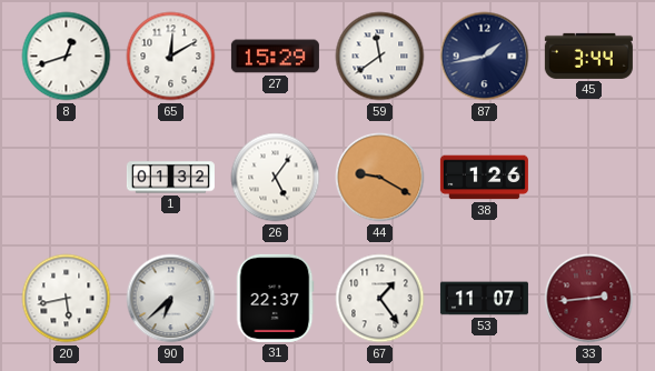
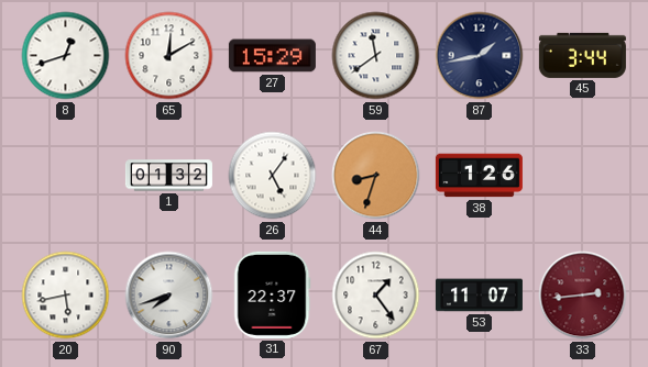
44: 9:20 -> 8:33 (376, 176)
90: 6:38 -> 7:42 (169, 296)
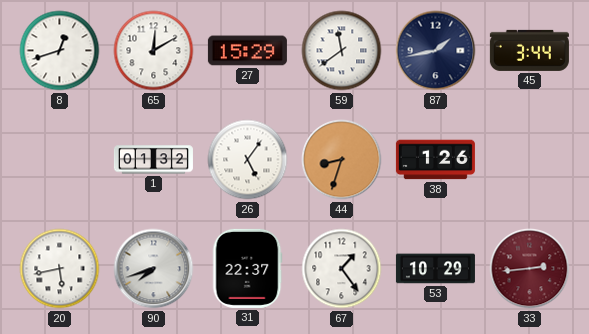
53: 11:07 -> 10:29 (435, 269)
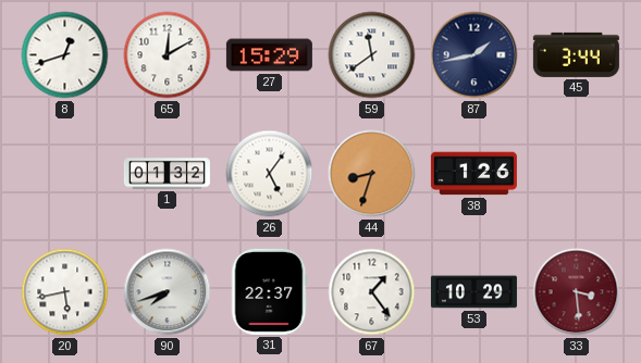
33: 2:44 -> 3:29 (577, 292)
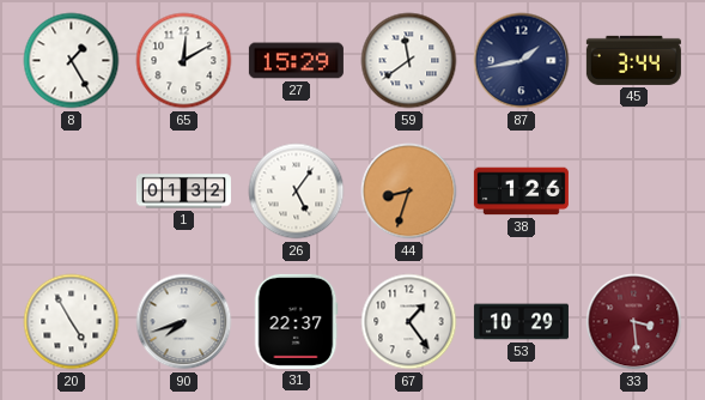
8: 12:42 -> 1:25 (72, 61)
20: 5:43 -> 4:55 (72, 322)
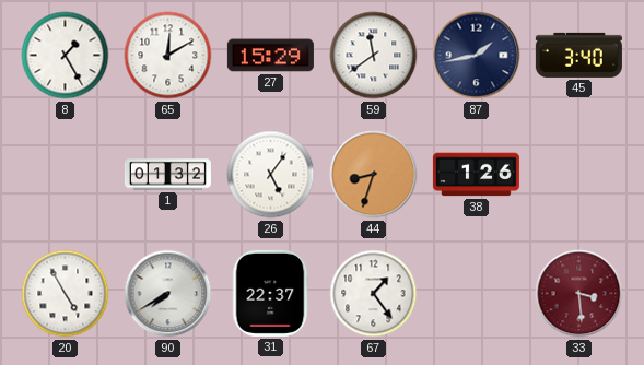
45: 3:44 -> 3:40 (578, 55)
90: 7:42 -> 7:40 (168, 294)
53: 10:29 -> none (521, 322)
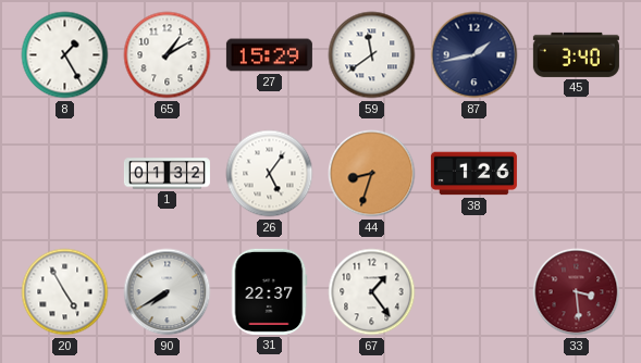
65: 12:10 -> 1:10 (168, 55)
